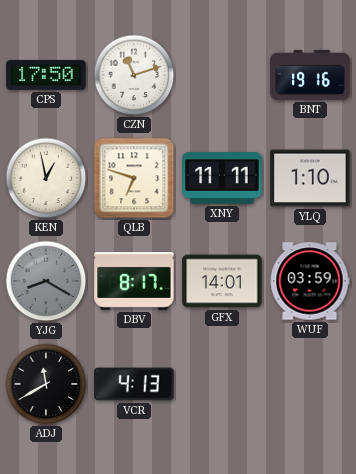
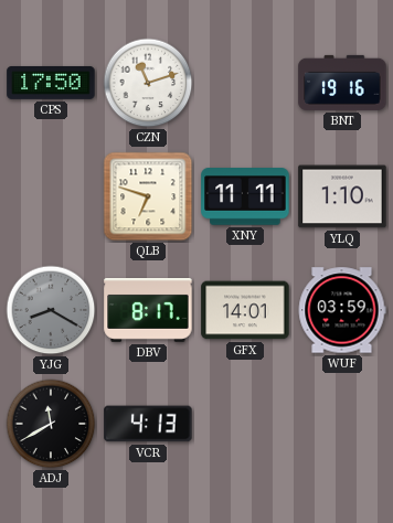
KEN: 12:58 -> none (46, 178)
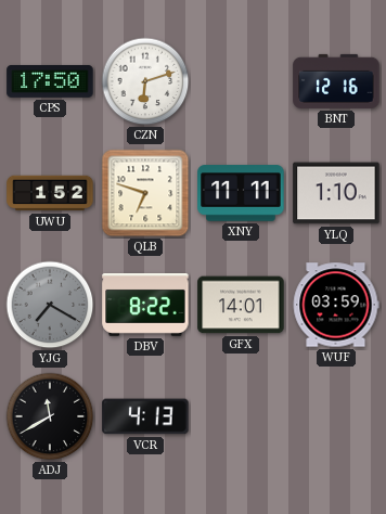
CZN: 11:12 -> 6:12 (145, 81)
BNT: 19:16 -> 12:16 (336, 81)
UWU: none -> 1:52 (50, 193)
YJG: 8:20 -> 7:20 (50, 305)
DBV: 8:17 -> 8:22 (145, 306)
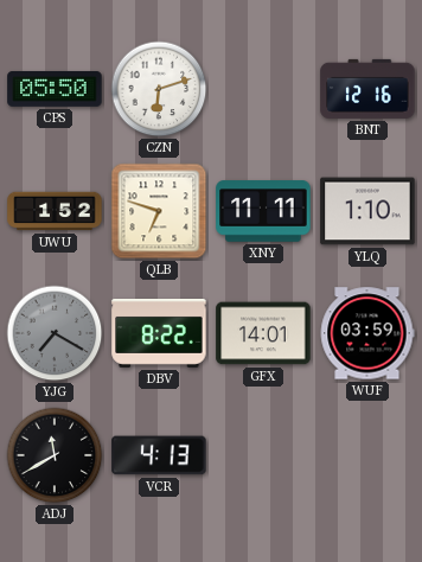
CPS: 17:50 -> 05:50 (55, 89)
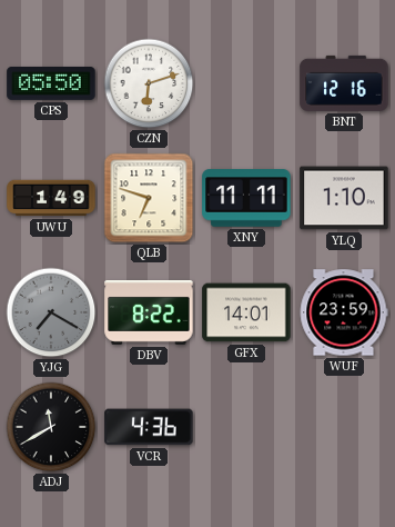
UWU: 1:52 -> 1:49 (51, 198)
WUF: 03:59 -> 23:59 (344, 312)
VCR: 4:13 -> 4:36 (149, 427)
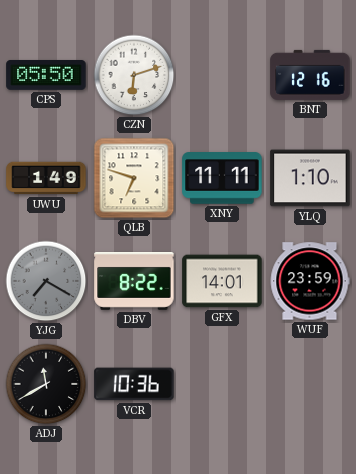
VCR: 4:36 -> 10:36 (134, 384)
